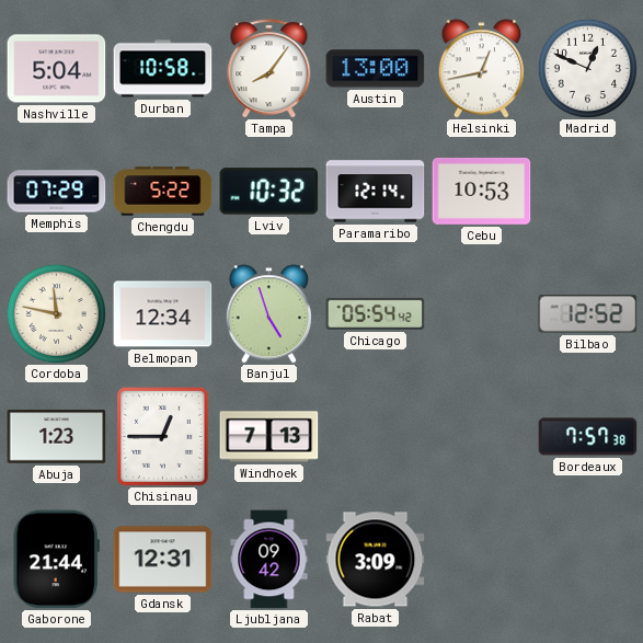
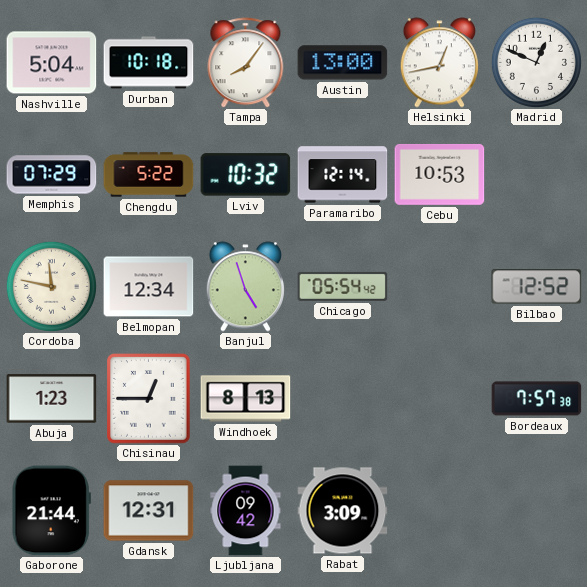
Durban: 10:58 -> 10:18 (149, 63)
Windhoek: 7:13 -> 8:13 (246, 399)
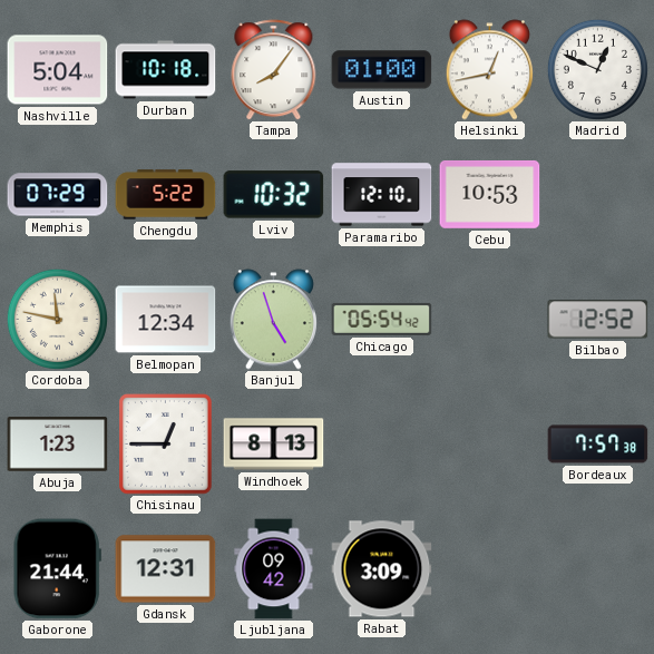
Austin: 13:00 -> 01:00 (382, 70)
Paramaribo: 12:14 -> 12:10 (382, 195)
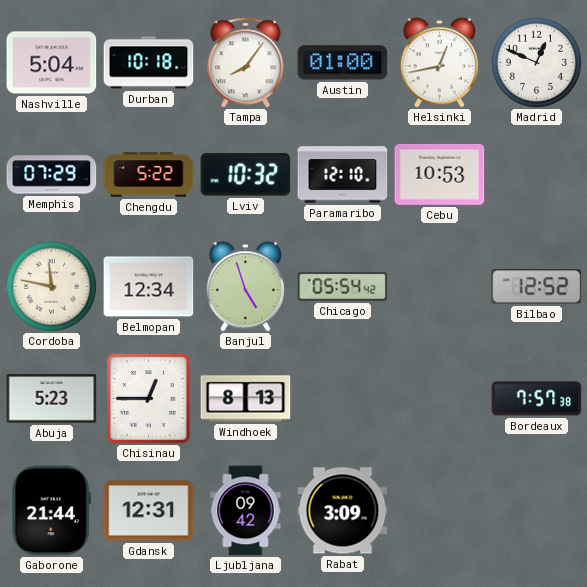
Abuja: 1:23 -> 5:23 (52, 399)
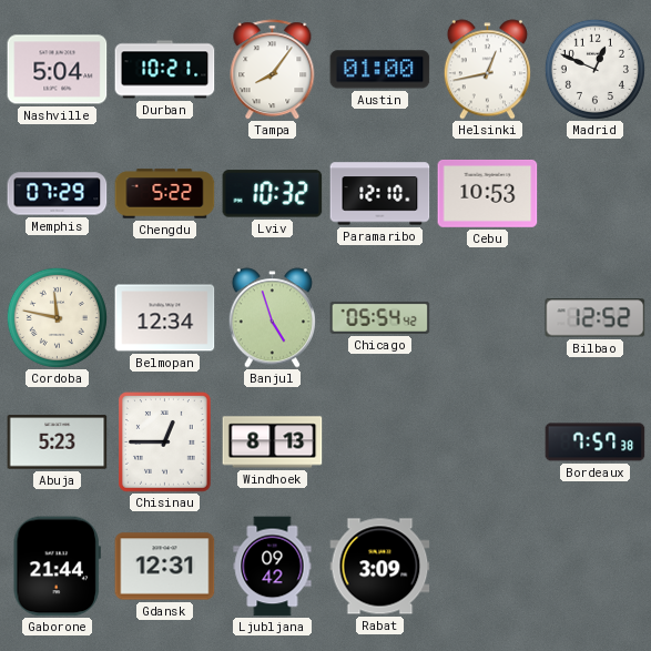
Durban: 10:18 -> 10:21 (165, 70)
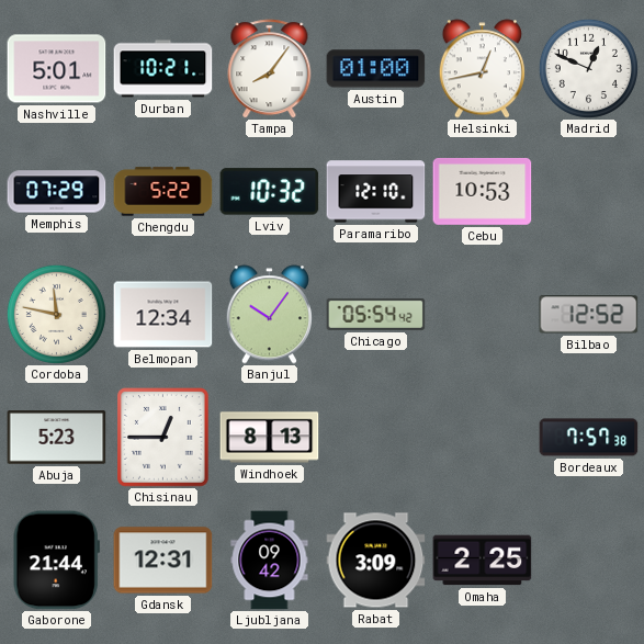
Nashville: 5:04 -> 5:01 (57, 69)
Banjul: 4:57 -> 10:06 (269, 315)
Omaha: none -> 2:25 (483, 561)
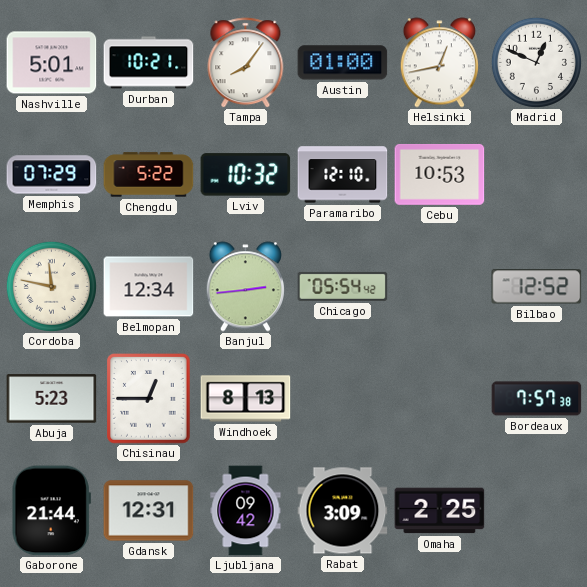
Banjul: 10:06 -> 2:44 (245, 287)
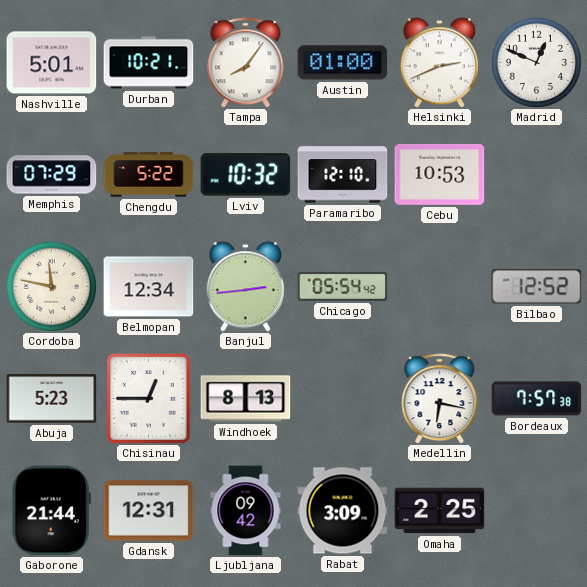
Helsinki: 12:43 -> 2:41 (439, 63)
Medellin: none -> 6:17 (440, 399)
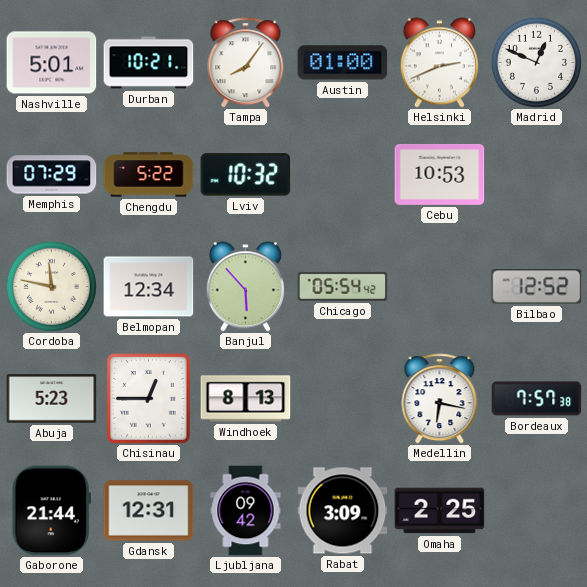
Paramaribo: 12:10 -> none (343, 175)
Banjul: 2:44 -> 5:53 (245, 287)
